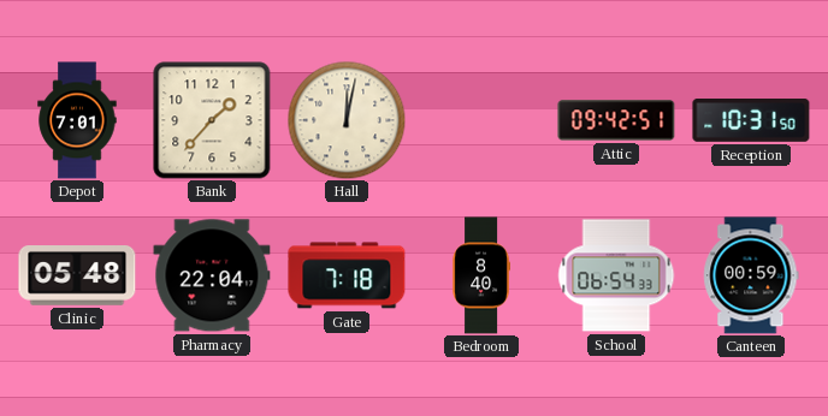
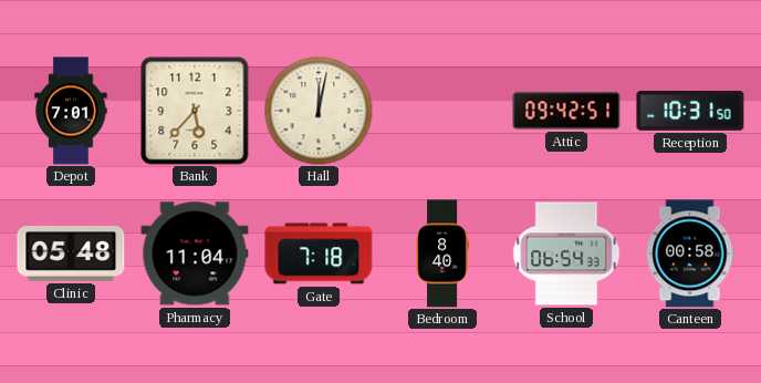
Bank: 1:37 -> 5:37 (195, 111)
Pharmacy: 22:04 -> 11:04 (195, 253)
Canteen: 00:59 -> 00:58 (690, 253)
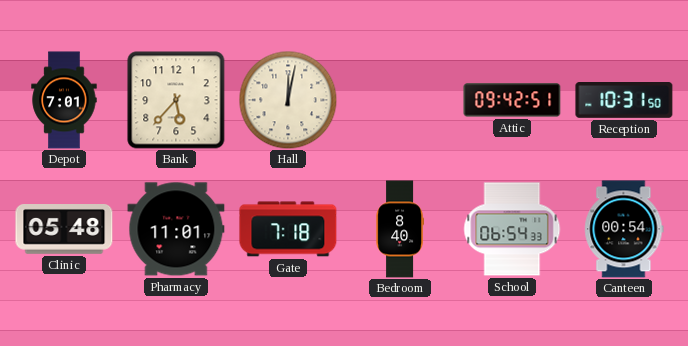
Pharmacy: 11:04 -> 11:01 (176, 229)
Canteen: 00:58 -> 00:54 (624, 229)
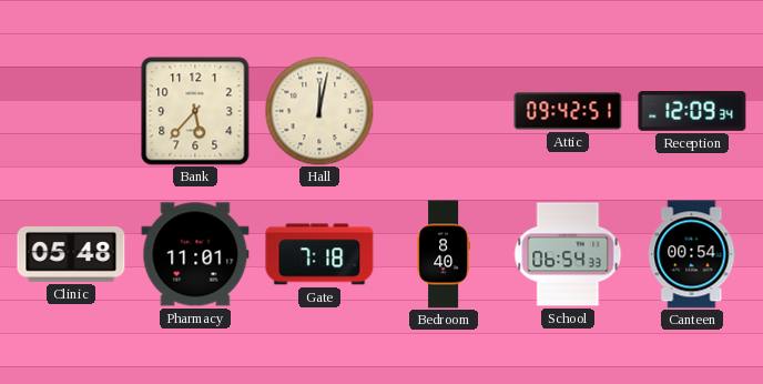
Depot: 7:01 -> none (64, 100)
Reception: 10:31 -> 12:09 (692, 112)
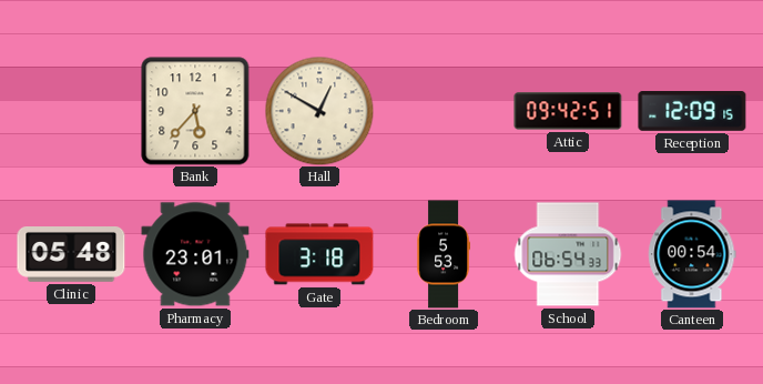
Hall: 12:02 -> 12:50 (319, 111)
Reception: 12:09:34 -> 12:09:15 (692, 112)
Pharmacy: 11:01 -> 23:01 (195, 254)
Gate: 7:18 -> 3:18 (319, 254)
Bedroom: 8:40 -> 5:53 (442, 254)
